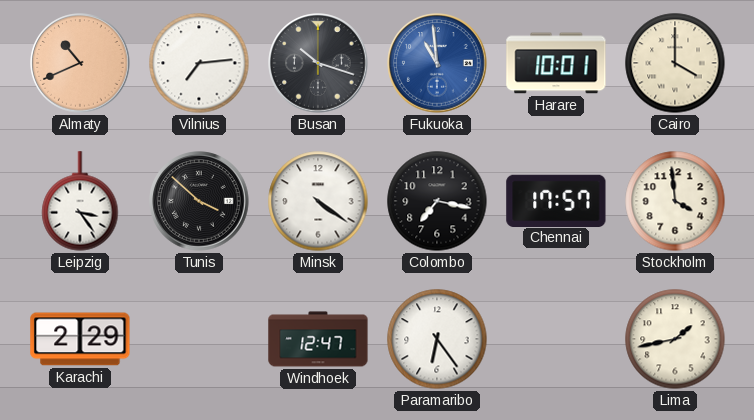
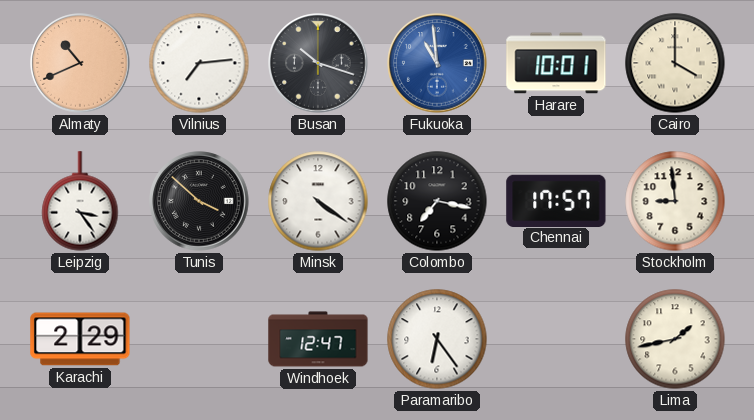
Stockholm: 3:59 -> 8:59 (675, 201)
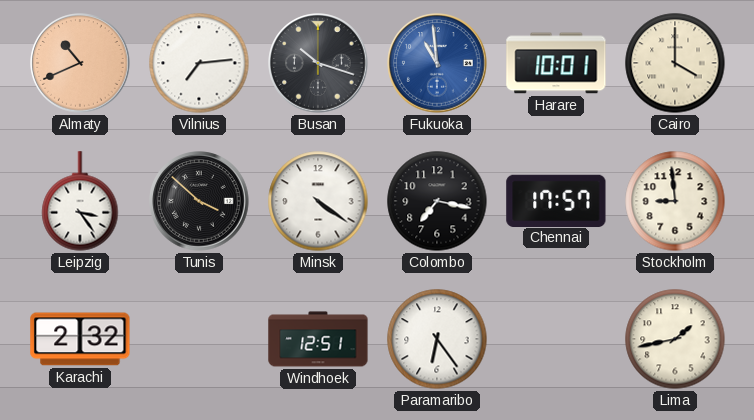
Karachi: 2:29 -> 2:32 (80, 339)
Windhoek: 12:47 -> 12:51 (318, 339)
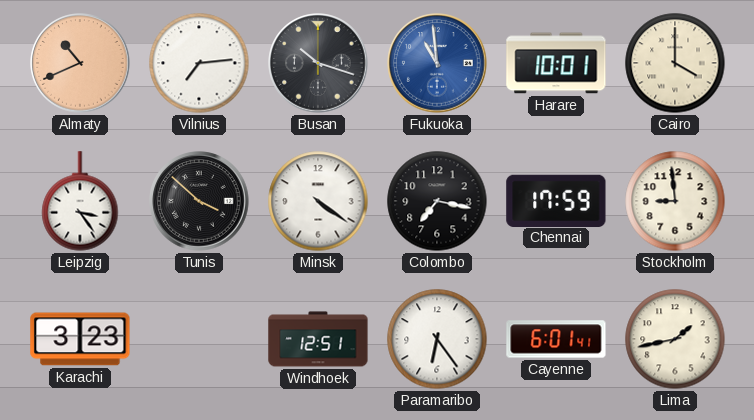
Chennai: 17:57 -> 17:59 (556, 200)
Karachi: 2:32 -> 3:23 (80, 339)
Cayenne: none -> 6:01 (556, 339)
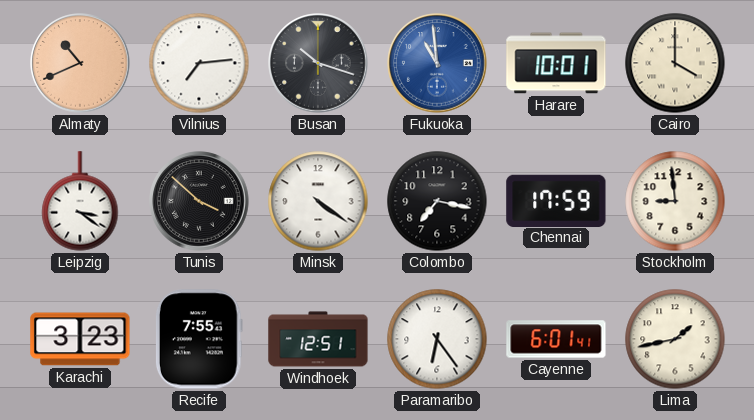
Leipzig: 3:24 -> 3:21 (80, 201)
Recife: none -> 7:55 (199, 339)
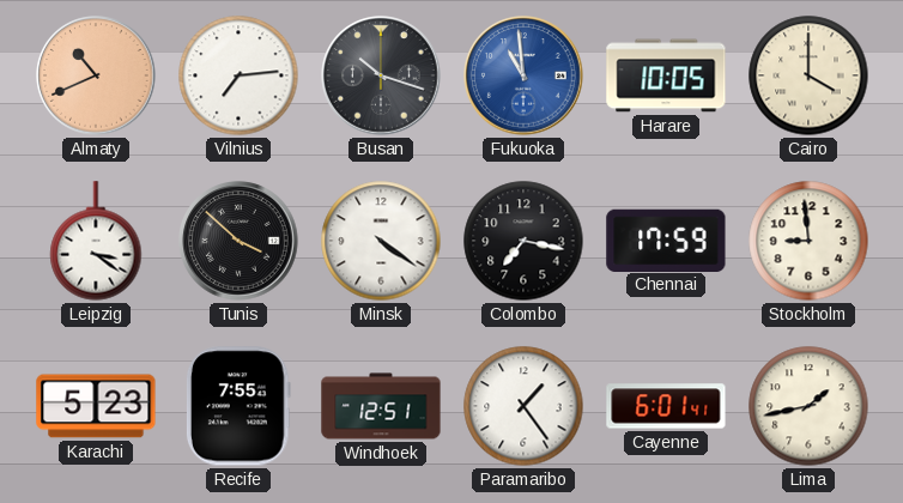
Harare: 10:01 -> 10:05 (666, 75)
Karachi: 3:23 -> 5:23 (96, 406)
Paramaribo: 6:24 -> 1:24 (523, 406)
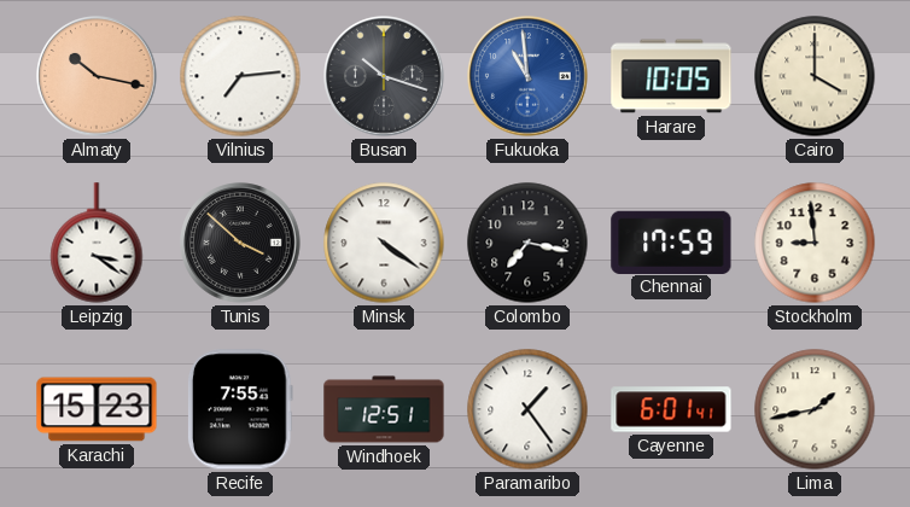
Almaty: 10:41 -> 10:17 (97, 76)
Karachi: 5:23 -> 15:23 (97, 409)
